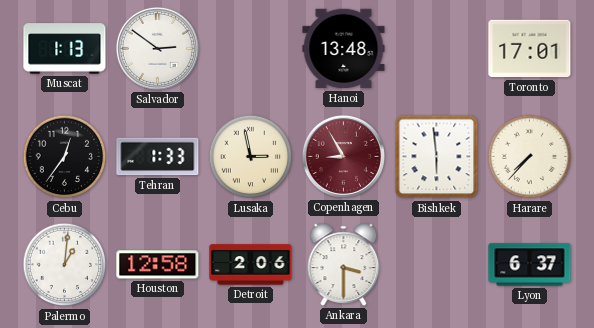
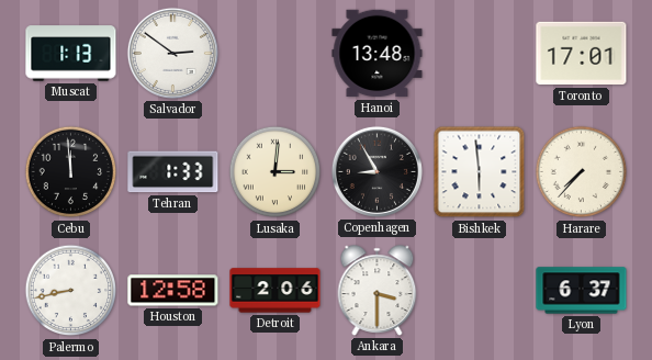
Cebu: 12:36 -> 11:59 (71, 172)
Lusaka: 2:58 -> 3:01 (276, 172)
Copenhagen dial: burgundy -> black (376, 171)
Palermo: 1:01 -> 8:43 (71, 291)
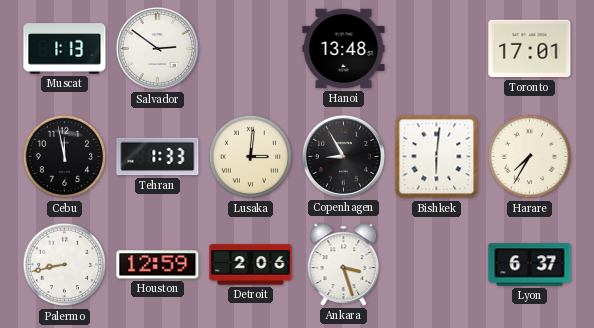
Cebu: 11:59 -> 11:58 (65, 157)
Bishkek: 5:59 -> 6:01 (437, 157)
Harare: 7:37 -> 7:35 (530, 157)
Houston: 12:58 -> 12:59 (158, 265)
Ankara: 3:30 -> 3:27 (344, 265)
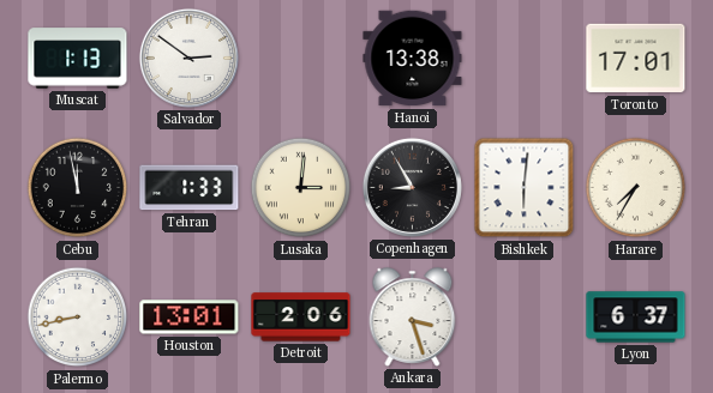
Hanoi: 13:48 -> 13:38 (413, 59)
Houston: 12:59 -> 13:01 (190, 318)
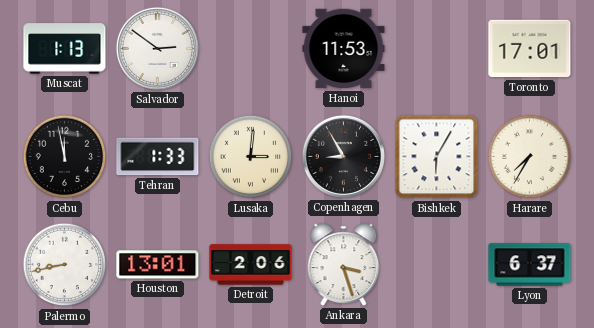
Hanoi: 13:38 -> 11:53 (344, 49)
Bishkek: 6:01 -> 6:05 (437, 157)
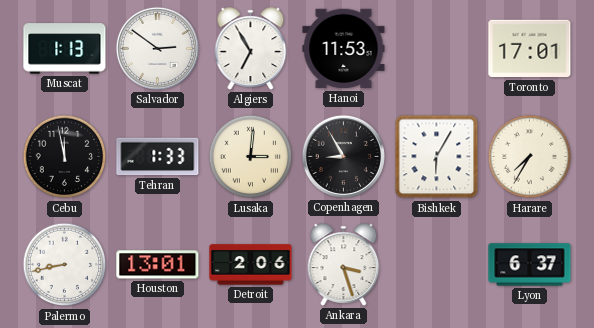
Algiers: none -> 6:55 (251, 49)
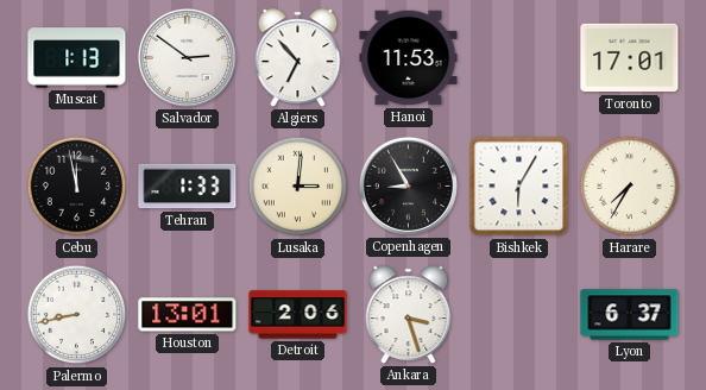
Algiers: 6:55 -> 6:53 (298, 58)
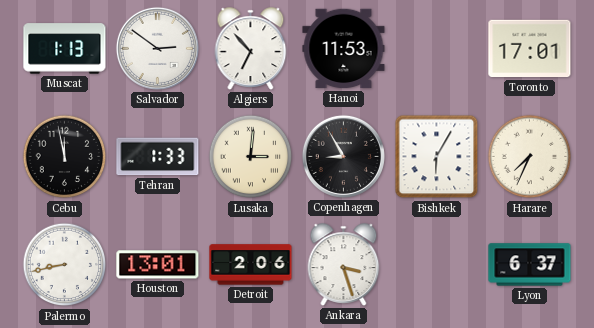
Harare: 7:35 -> 7:34 (530, 157)
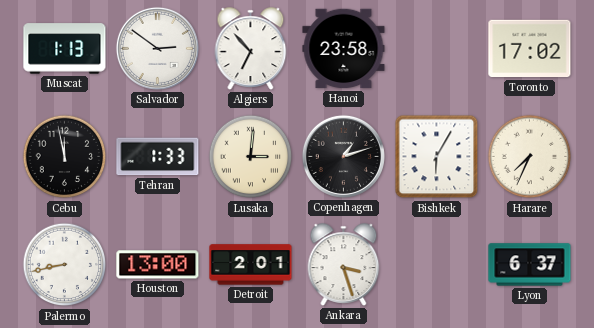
Hanoi: 11:53 -> 23:58 (344, 49)
Toronto: 17:01 -> 17:02 (530, 49)
Copenhagen: 8:55 -> 1:12 (343, 156)
Houston: 13:01 -> 13:00 (158, 265)
Detroit: 2:06 -> 2:01 (251, 265)
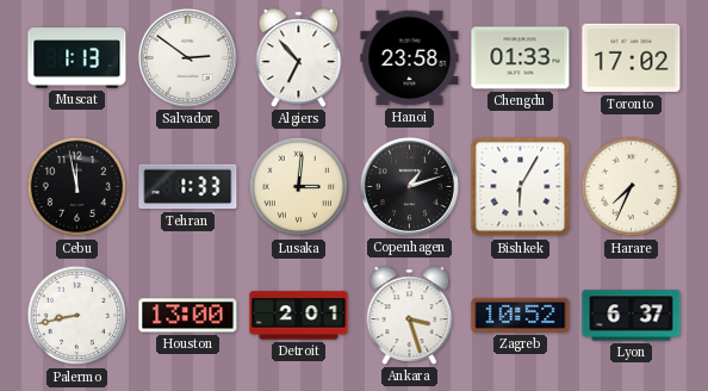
Chengdu: none -> 01:33 (521, 58)
Zagreb: none -> 10:52 (521, 315)
